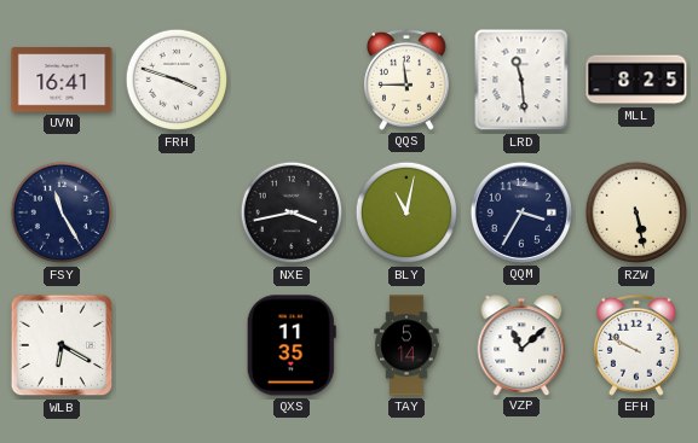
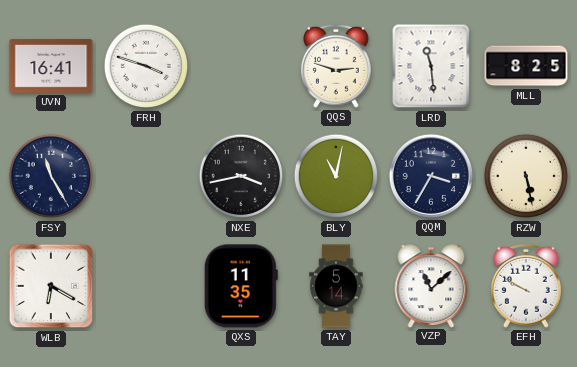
QQS: 11:45 -> 2:48 (336, 66)
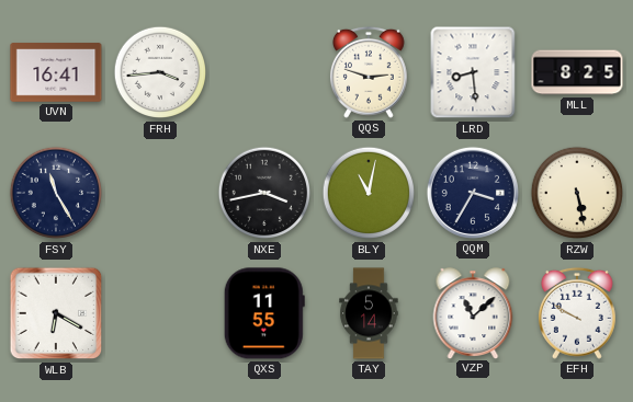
FRH: 3:48 -> 3:44 (160, 72)
LRD: 11:29 -> 8:29 (473, 72)
QXS: 11:35 -> 11:55 (264, 313)
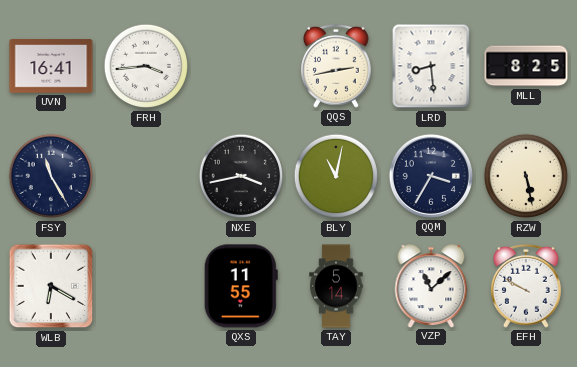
QQS: 2:48 -> 2:43 (336, 66)
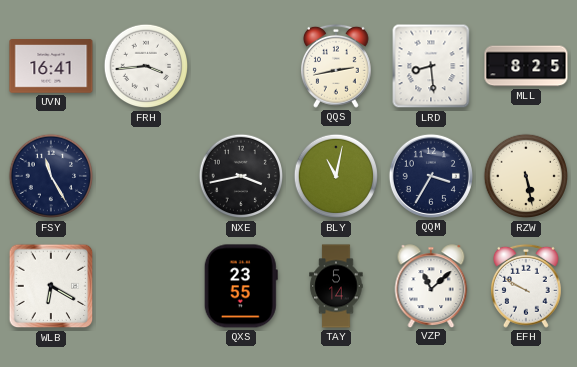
QXS: 11:55 -> 23:55 (241, 286)
